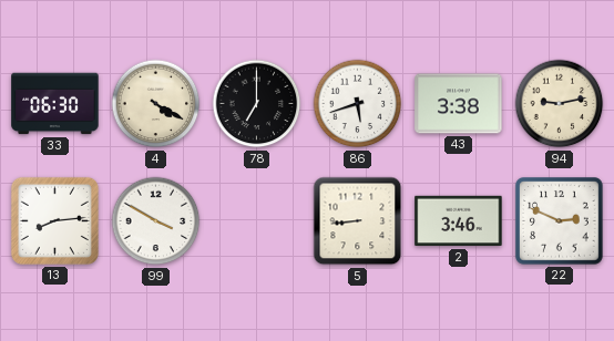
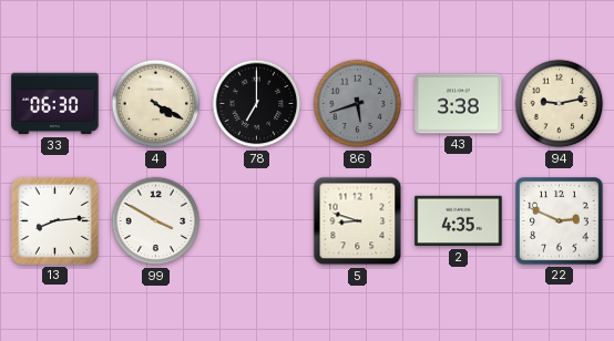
86 dial: white -> grey (358, 104)
5: 8:44 -> 8:48 (358, 221)
2: 3:46 -> 4:35 (459, 221)
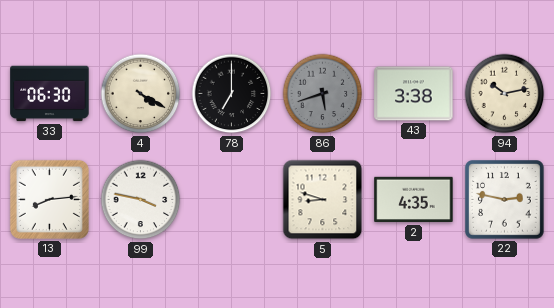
94: 9:13 -> 10:13 (505, 94)
99: 3:50 -> 3:47 (141, 200)
22: 2:49 -> 2:47 (505, 200)
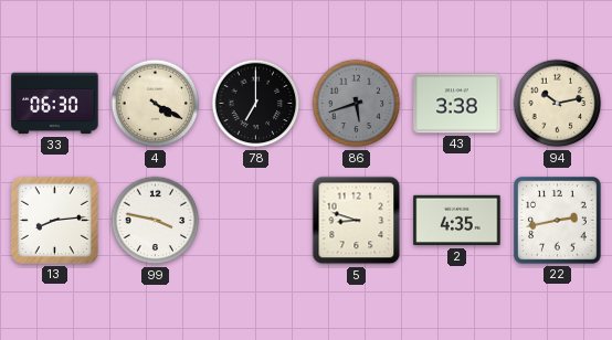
22: 2:47 -> 2:43 (558, 221)
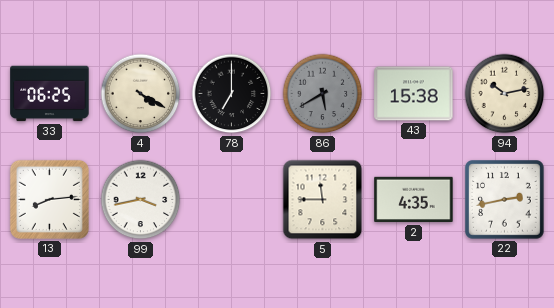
33: 06:30 -> 06:25 (50, 94)
86: 5:42 -> 5:40 (323, 94)
43: 3:38 -> 15:38 (414, 94)
99: 3:47 -> 3:43 (141, 200)
5: 8:48 -> 11:45 (323, 200)
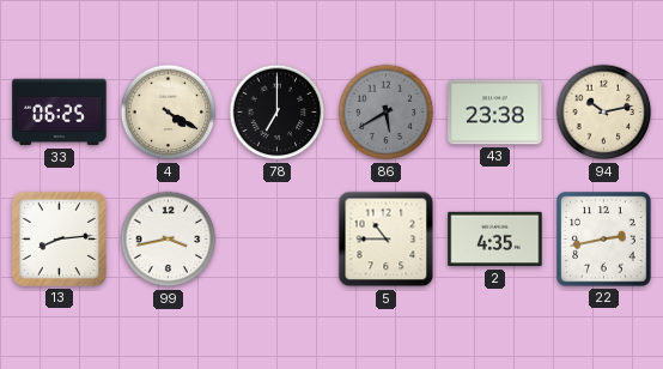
43: 15:38 -> 23:38 (495, 113)
5: 11:45 -> 10:45 (387, 240)
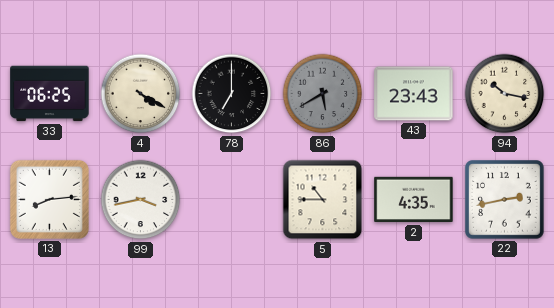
43: 23:38 -> 23:43 (414, 94)
94: 10:13 -> 10:17 (505, 94)
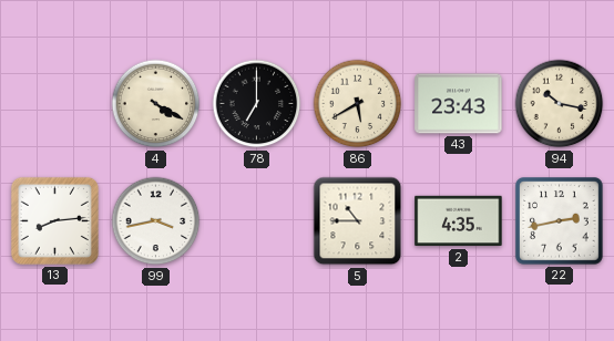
33: 06:25 -> none (50, 94)
86 dial: grey -> cream (358, 104)
